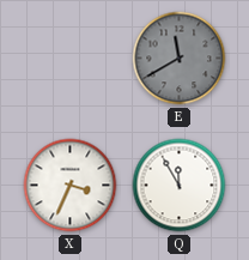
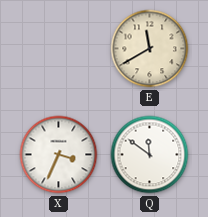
E dial: grey -> cream (150, 49)
Q: 11:55 -> 11:51 (150, 155)
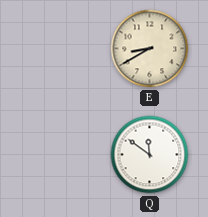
E: 11:40 -> 8:40 (150, 49)
X: 3:34 -> none (59, 155)
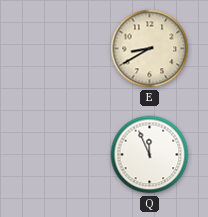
Q: 11:51 -> 11:56 (150, 155)
